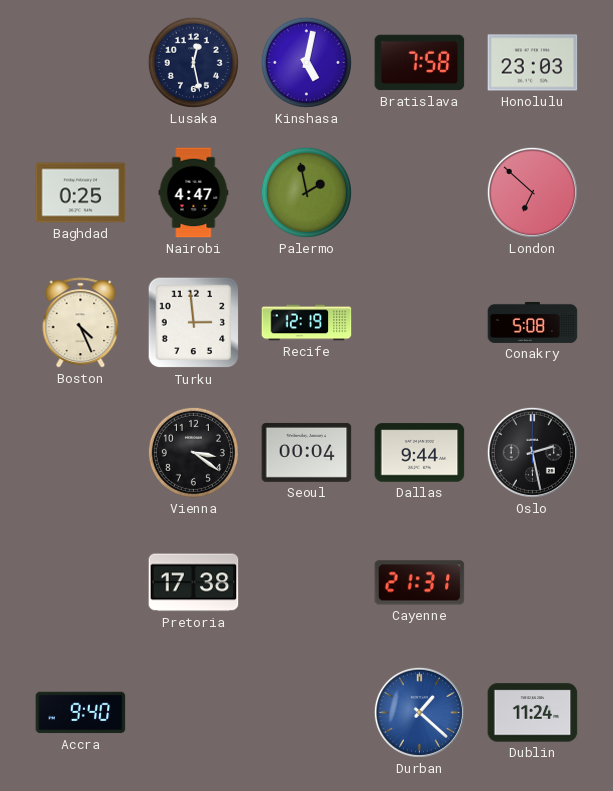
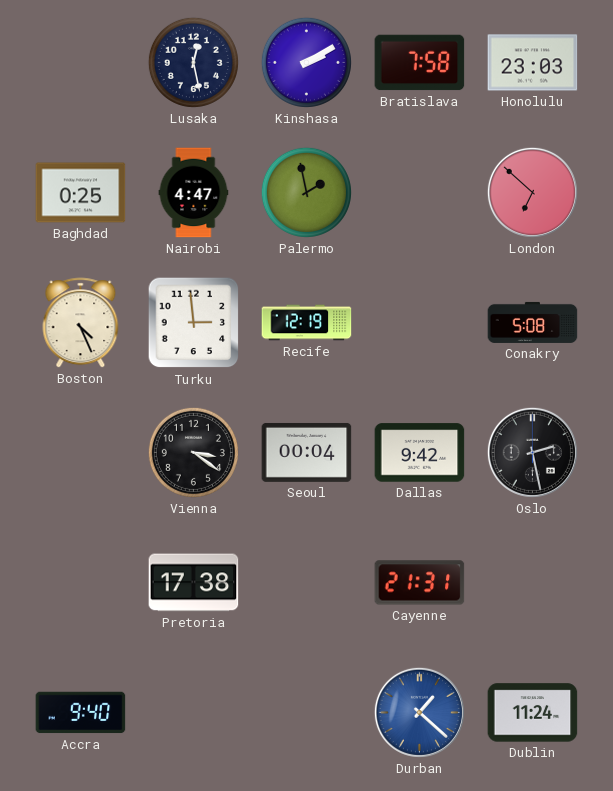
Kinshasa: 5:02 -> 2:10 (306, 62)
Dallas: 9:44 -> 9:42 (420, 453)
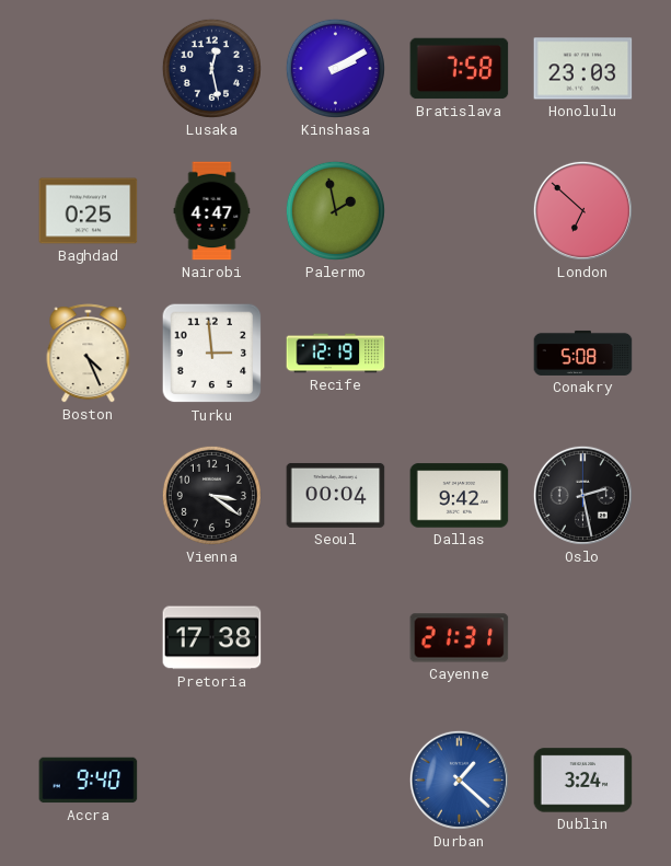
Dublin: 11:24 -> 3:24 (583, 781)
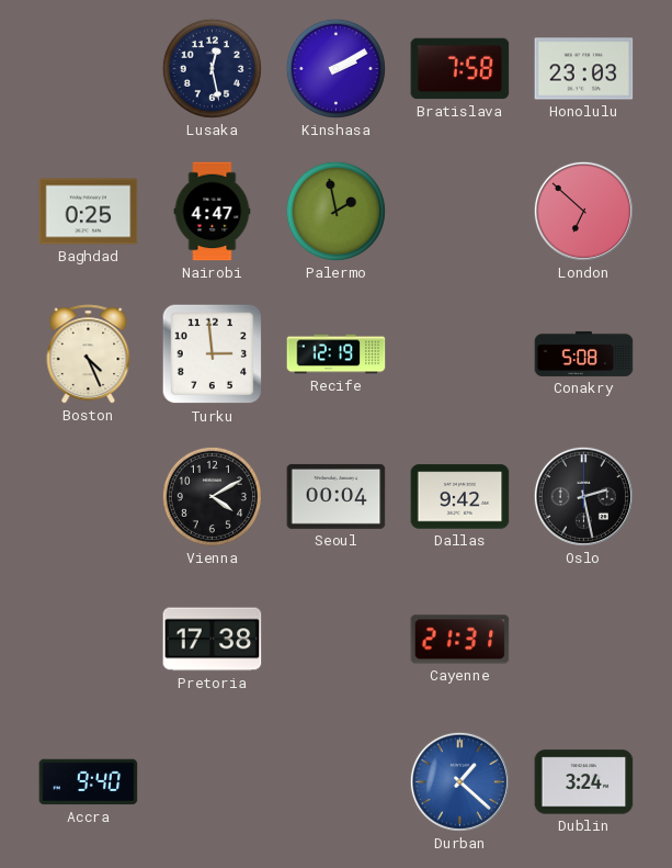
Vienna: 3:21 -> 4:10 (212, 496)
